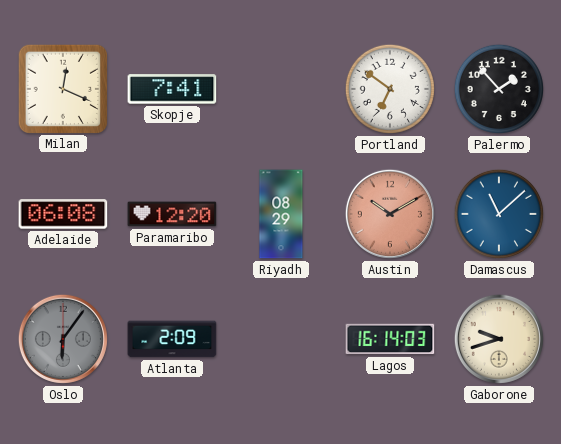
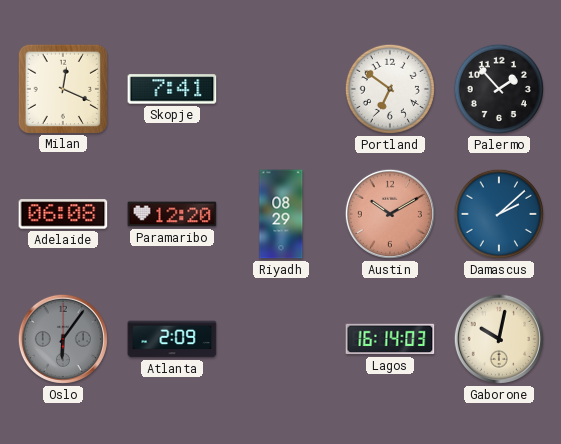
Damascus: 11:08 -> 2:08 (499, 214)
Gaborone: 9:42 -> 10:02 (499, 339)
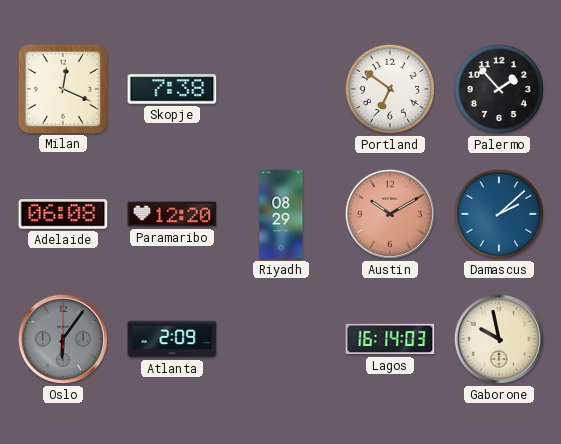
Skopje: 7:41 -> 7:38 (172, 89)
Gaborone: 10:02 -> 9:58 (499, 339)
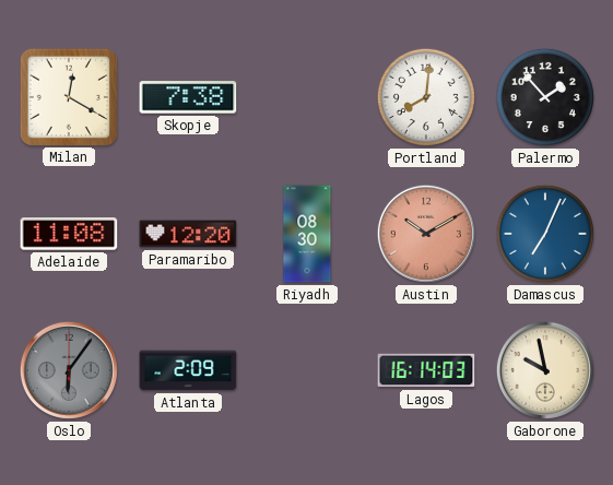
Milan: 12:19 -> 12:20 (68, 96)
Portland: 6:51 -> 8:01 (426, 97)
Adelaide: 06:08 -> 11:08 (69, 234)
Riyadh: 08:29 -> 08:30 (307, 234)
Damascus: 2:08 -> 7:04 (545, 234)
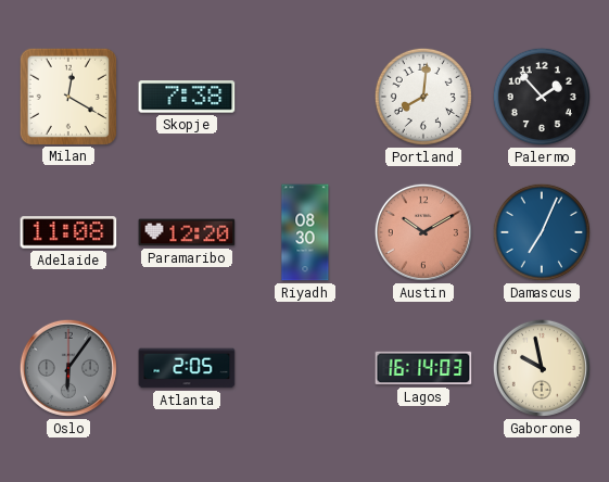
Atlanta: 2:09 -> 2:05 (187, 368)
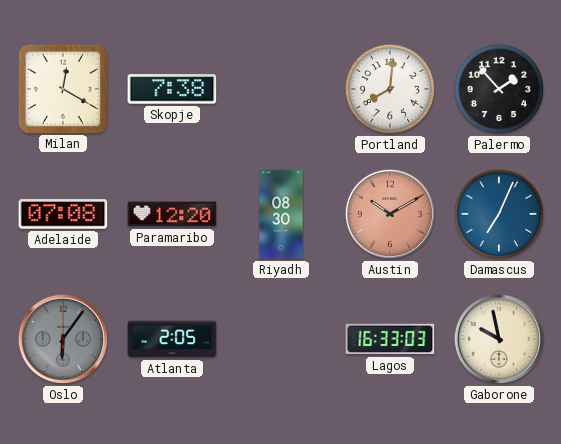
Adelaide: 11:08 -> 07:08 (63, 214)
Lagos: 16:14 -> 16:33 (390, 339)
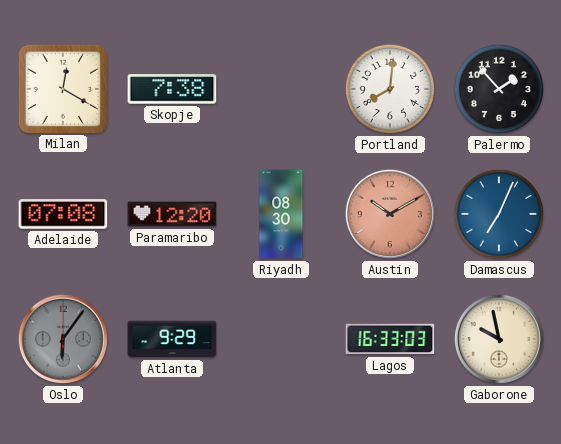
Atlanta: 2:05 -> 9:29 (172, 339)
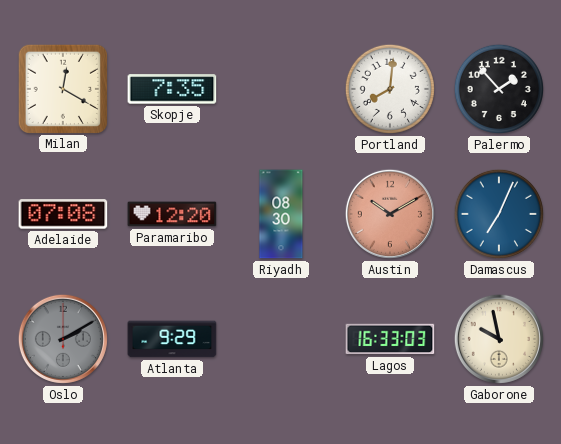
Skopje: 7:38 -> 7:35 (172, 89)
Oslo: 6:06 -> 2:10 (63, 339)
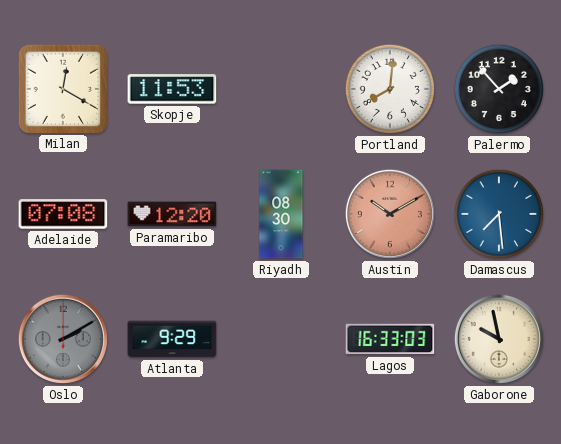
Skopje: 7:35 -> 11:53 (172, 89)
Damascus: 7:04 -> 7:29 (499, 214)
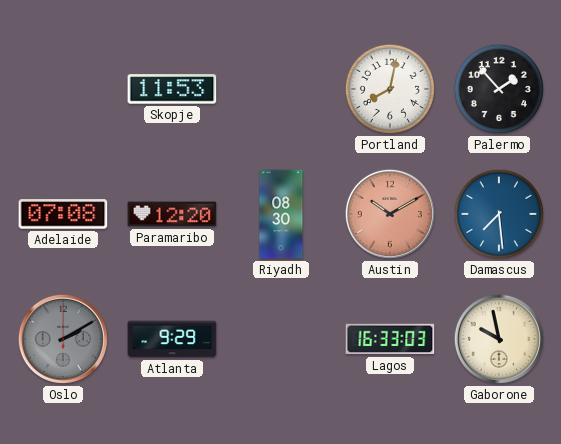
Milan: 12:20 -> none (62, 88)
Portland: 8:01 -> 8:02 (390, 89)
